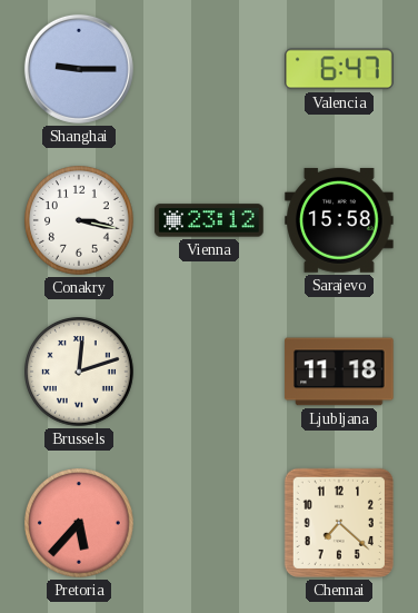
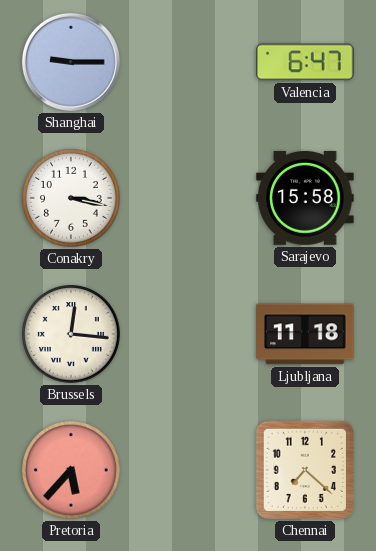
Vienna: 23:12 -> none (209, 220)
Brussels: 12:12 -> 12:16 (72, 335)
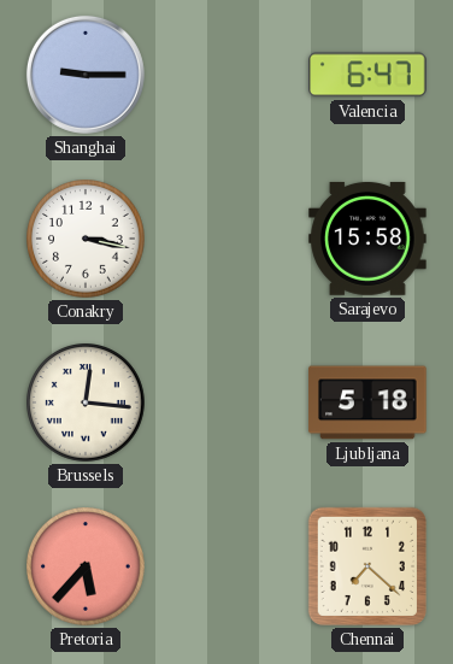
Ljubljana: 11:18 -> 5:18 (367, 402)
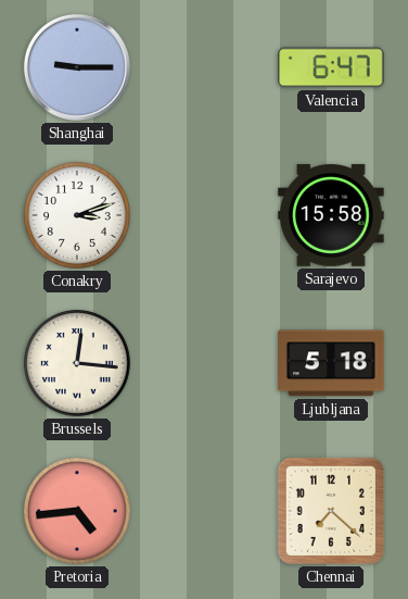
Conakry: 3:17 -> 3:12 (78, 216)
Pretoria: 5:37 -> 4:44 (78, 512)
